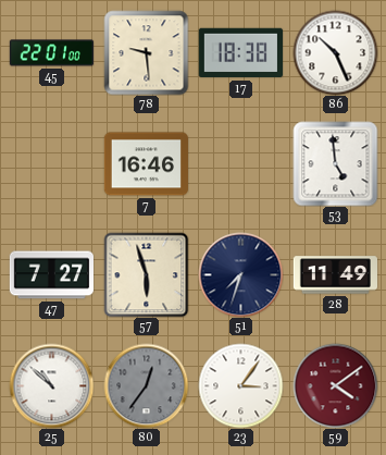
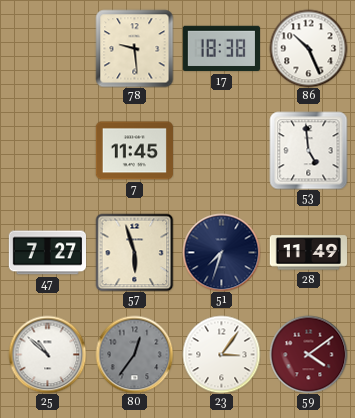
45: 22:01 -> none (51, 53)
7: 16:46 -> 11:45 (134, 151)
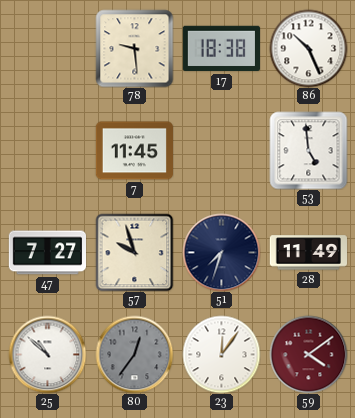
57: 5:57 -> 9:57 (134, 252)
23: 3:06 -> 12:06 (221, 354)
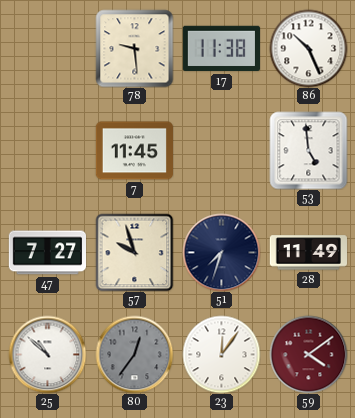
17: 18:38 -> 11:38 (221, 49)
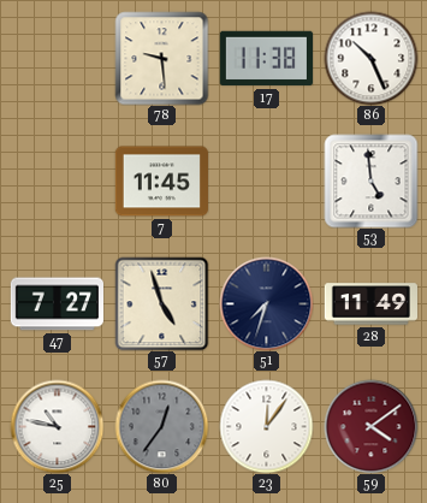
57: 9:57 -> 4:57 (161, 303)
25: 10:52 -> 10:47 (57, 426)
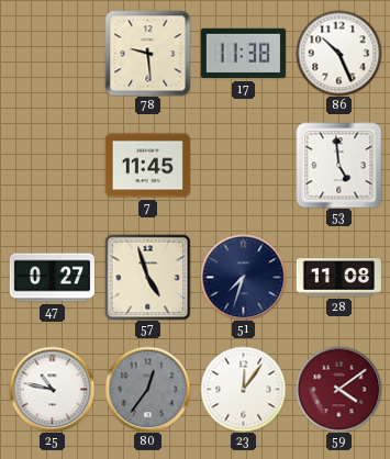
47: 7:27 -> 0:27 (52, 278)
28: 11:49 -> 11:08 (338, 278)
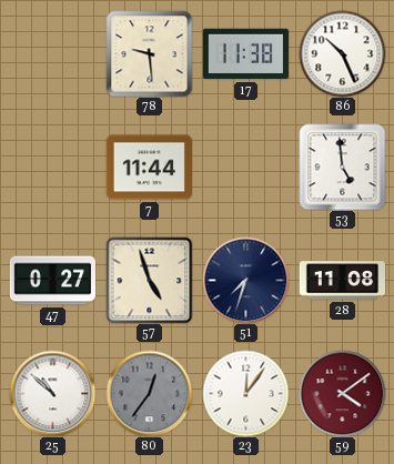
7: 11:45 -> 11:44 (149, 168)
25: 10:47 -> 10:52 (52, 393)
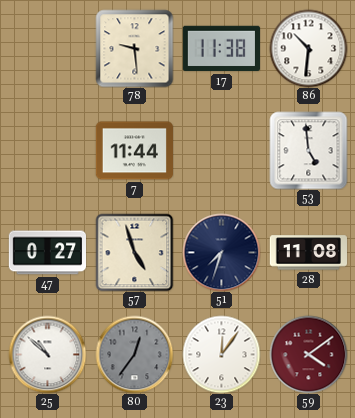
86: 10:26 -> 10:31 (308, 48)
